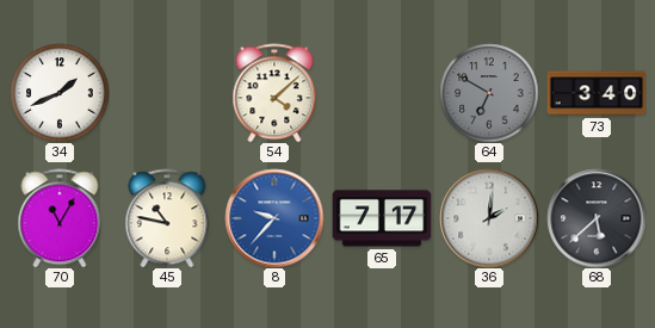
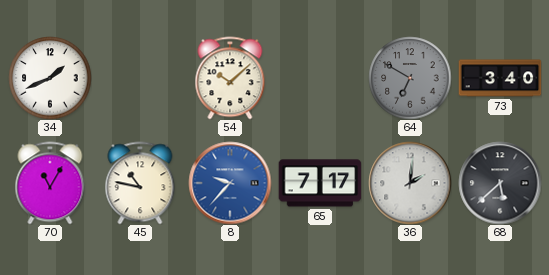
54: 4:08 -> 10:08 (230, 78)
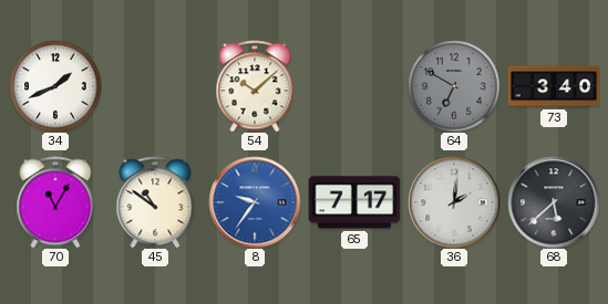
45: 10:47 -> 10:51 (155, 202)
8: 9:37 -> 9:36 (255, 202)
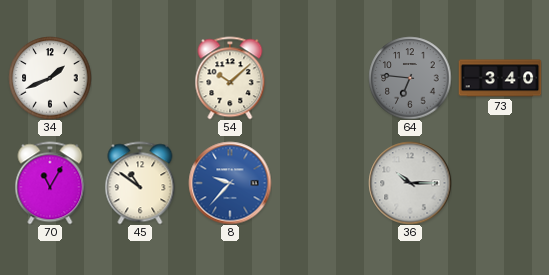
64: 6:50 -> 6:46 (410, 78)
8: 9:36 -> 9:37 (230, 183)
65: 7:17 -> none (354, 202)
36: 2:01 -> 10:15 (410, 183)
68: 5:38 -> none (554, 202)
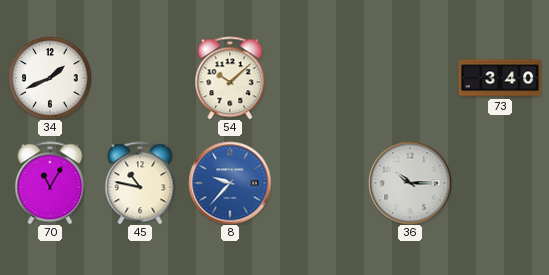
64: 6:46 -> none (410, 78)
45: 10:51 -> 10:47 (140, 183)
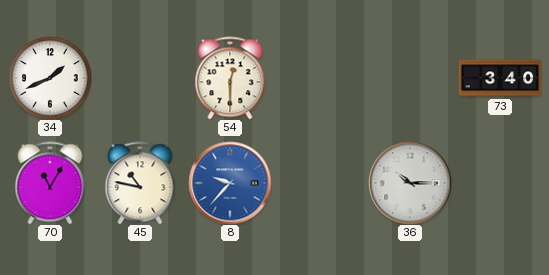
54: 10:08 -> 12:30 (230, 78)
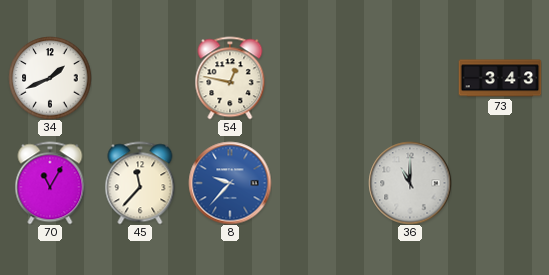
54: 12:30 -> 12:47 (230, 78)
73: 3:40 -> 3:43 (500, 78)
45: 10:47 -> 11:37 (140, 183)
36: 10:15 -> 11:00 (410, 183)
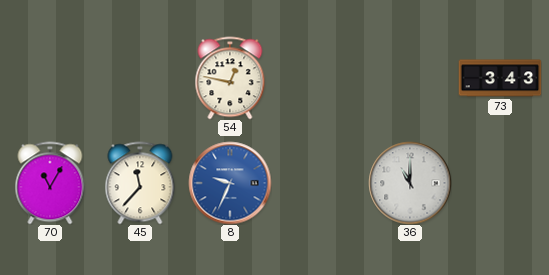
34: 1:41 -> none (50, 78)
8: 9:37 -> 9:34 (230, 183)
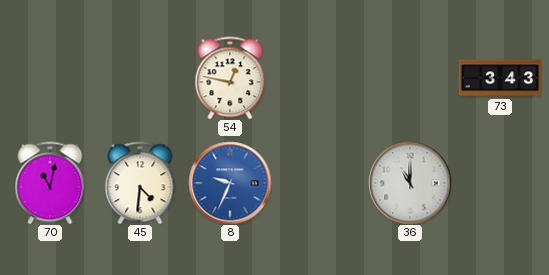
70: 11:05 -> 11:02 (50, 183)
45: 11:37 -> 4:31 (140, 183)
